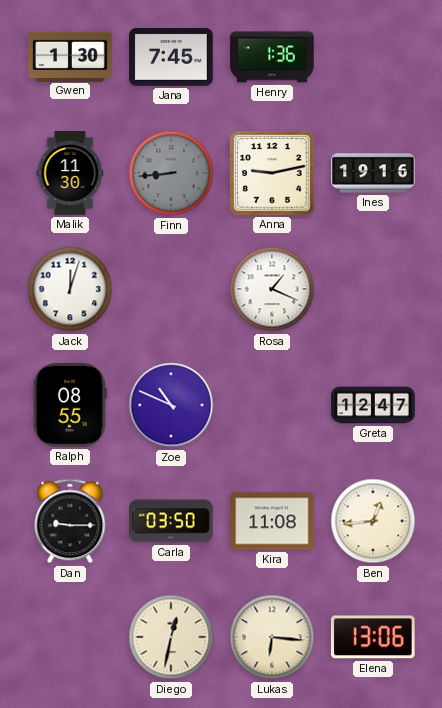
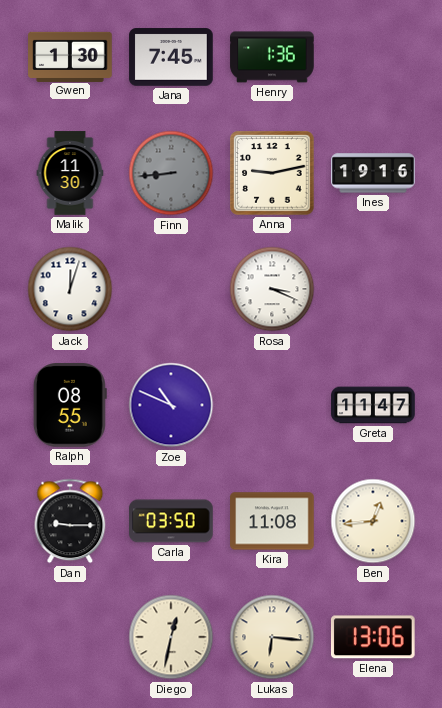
Rosa: 1:19 -> 3:19 (272, 289)
Greta: 12:47 -> 11:47 (373, 405)
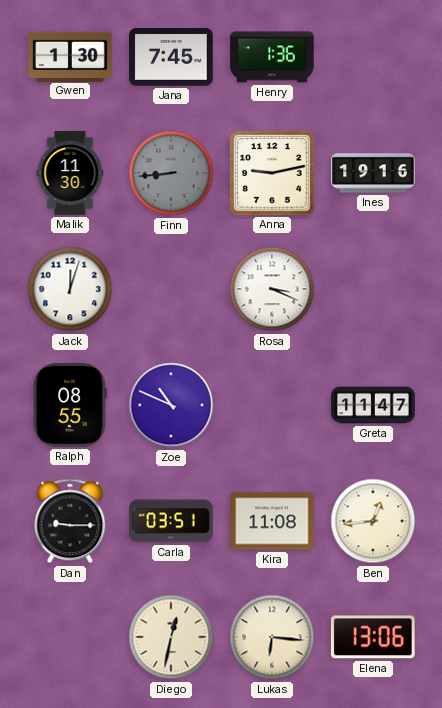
Carla: 03:50 -> 03:51 (171, 521)
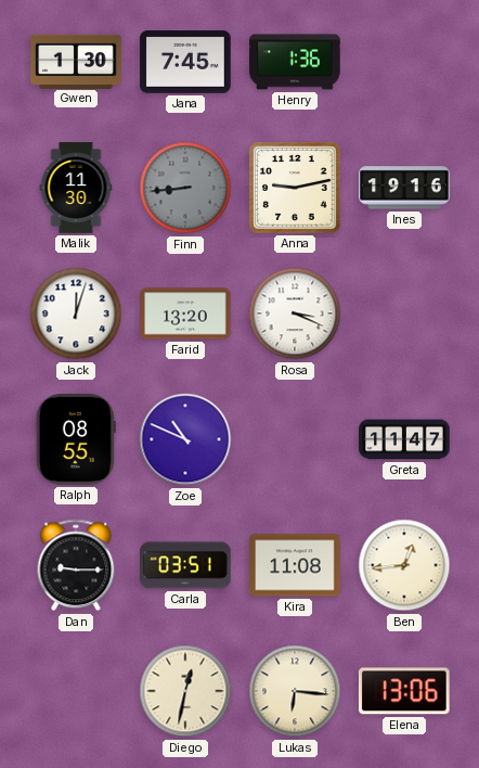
Farid: none -> 13:20 (185, 313)
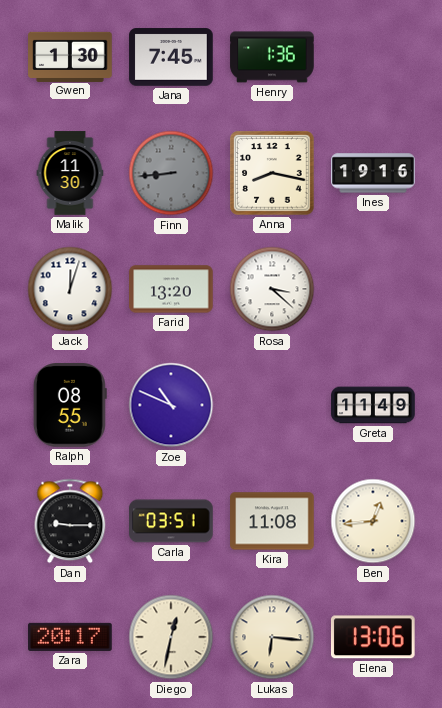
Anna: 9:13 -> 8:17 (272, 173)
Rosa: 3:19 -> 3:22 (272, 289)
Greta: 11:47 -> 11:49 (373, 405)
Zara: none -> 20:17 (70, 637)
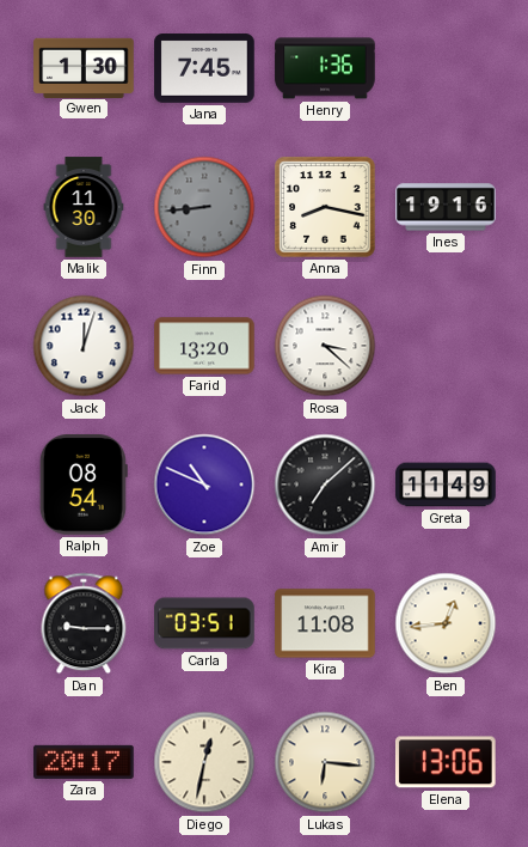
Ralph: 08:55 -> 08:54 (84, 485)
Amir: none -> 7:08 (325, 485)
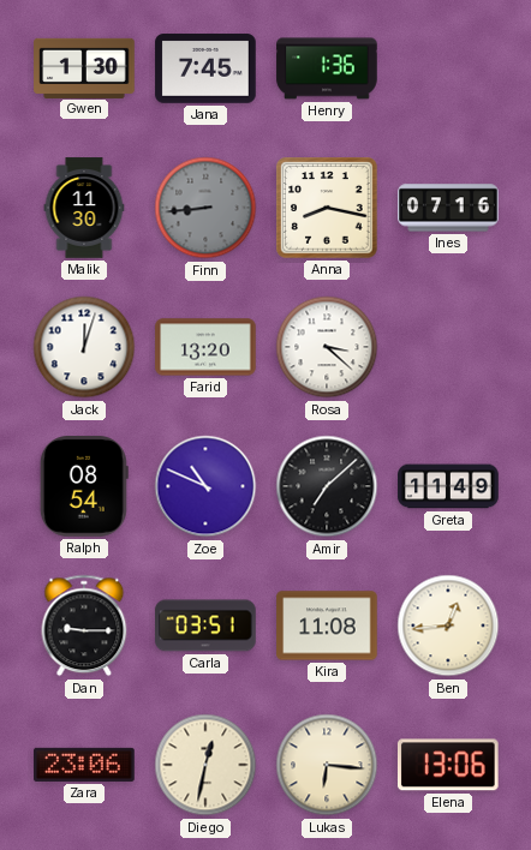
Ines: 19:16 -> 07:16 (448, 208)
Zara: 20:17 -> 23:06 (84, 765)
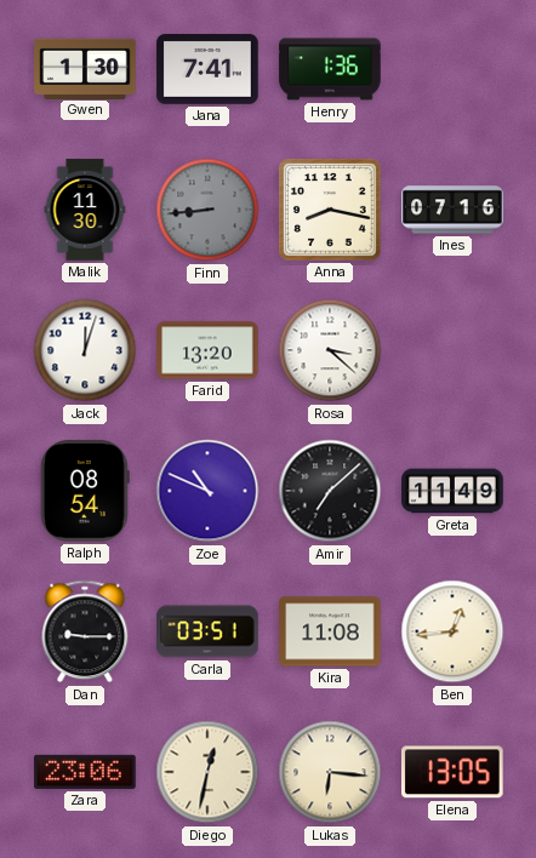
Jana: 7:45 -> 7:41 (207, 69)
Elena: 13:06 -> 13:05 (452, 772)
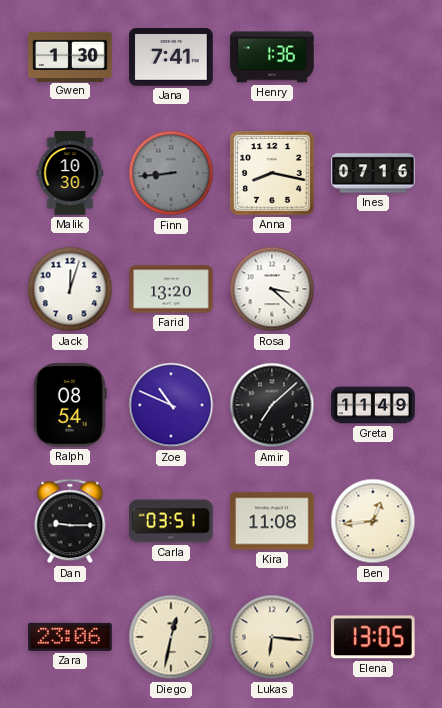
Malik: 11:30 -> 10:30 (70, 173)
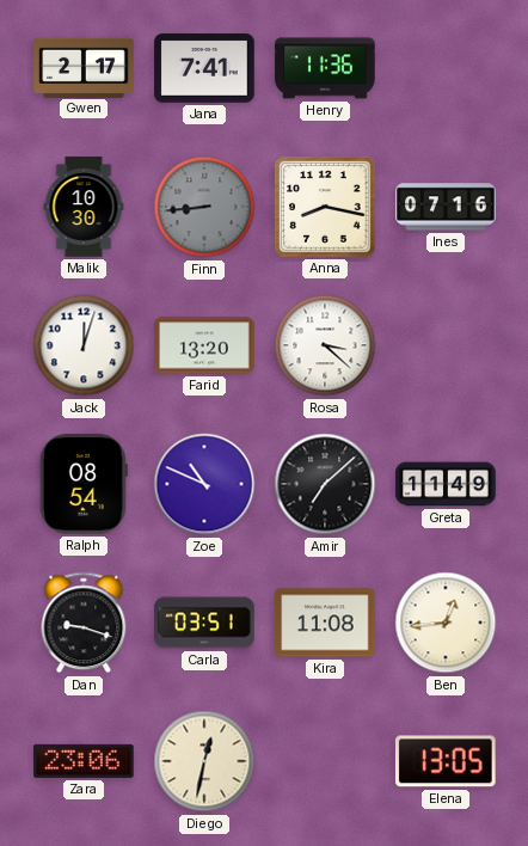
Gwen: 1:30 -> 2:17 (84, 67)
Henry: 1:36 -> 11:36 (325, 68)
Dan: 9:15 -> 9:18 (84, 623)
Lukas: 6:16 -> none (272, 637)
